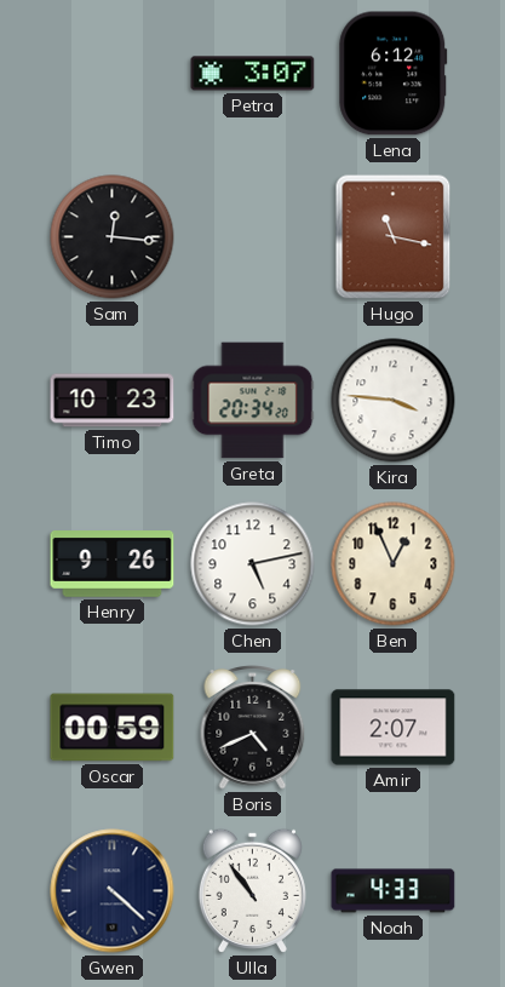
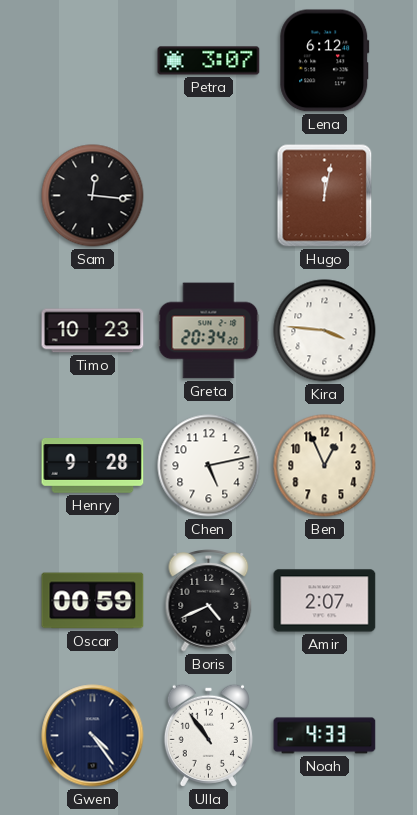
Hugo: 11:17 -> 12:02 (325, 196)
Henry: 9:26 -> 9:28 (93, 466)
Gwen: 4:22 -> 4:24 (93, 736)
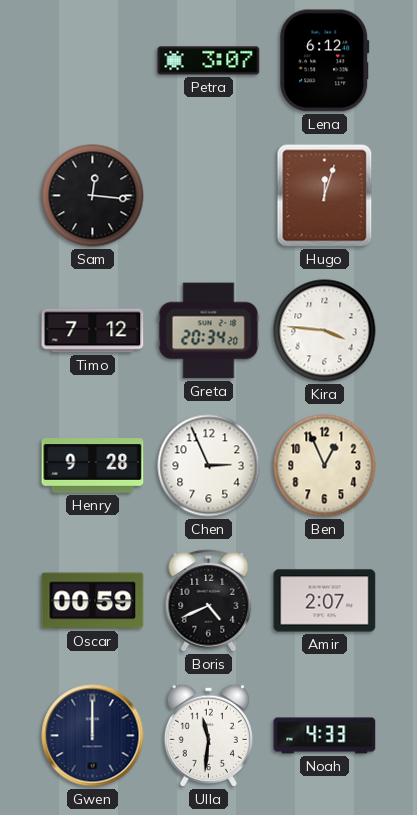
Hugo: 12:02 -> 12:03 (325, 196)
Timo: 10:23 -> 7:12 (93, 331)
Chen: 5:13 -> 2:56 (209, 466)
Gwen: 4:24 -> 12:00 (93, 736)
Ulla: 10:54 -> 11:31 (208, 735)
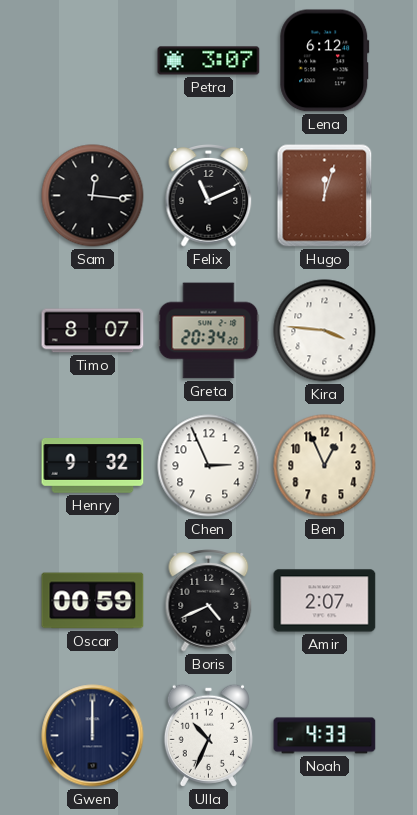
Felix: none -> 11:11 (209, 196)
Timo: 7:12 -> 8:07 (93, 331)
Henry: 9:28 -> 9:32 (93, 466)
Ulla: 11:31 -> 10:34 (208, 735)
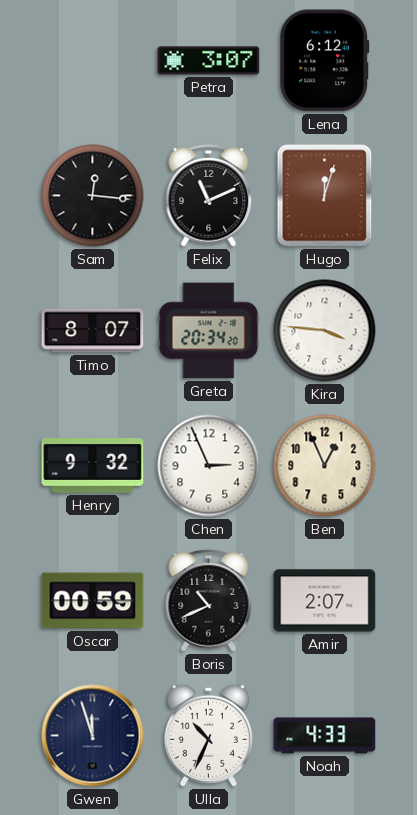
Boris: 4:41 -> 10:41 (209, 601)
Gwen: 12:00 -> 11:57 (93, 736)
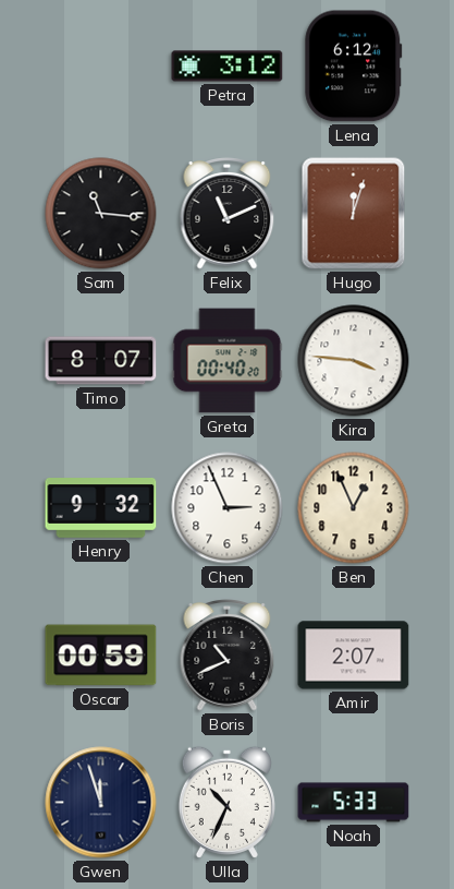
Petra: 3:07 -> 3:12 (228, 67)
Sam: 12:16 -> 11:16 (101, 214)
Greta: 20:34 -> 00:40 (228, 361)
Noah: 4:33 -> 5:33 (354, 803)
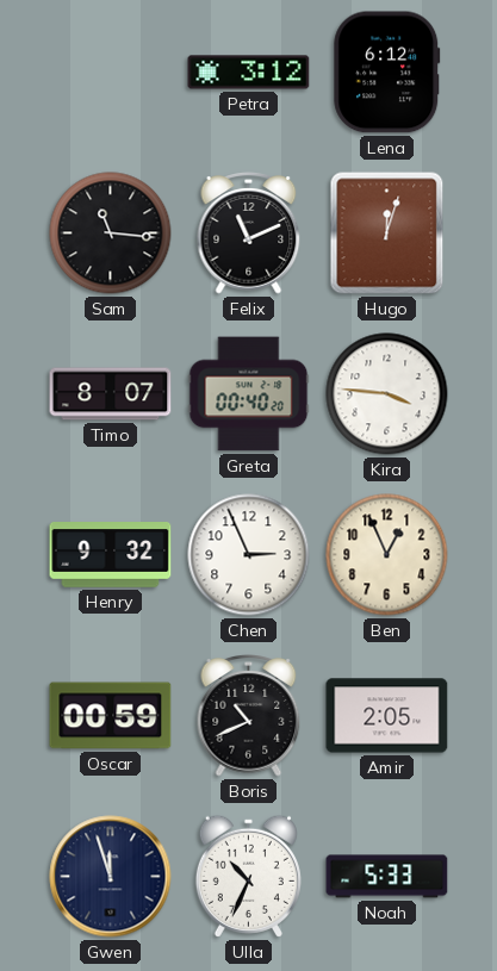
Amir: 2:07 -> 2:05 (387, 716)
